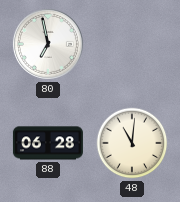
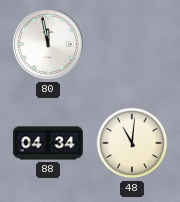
80: 6:58 -> 11:58 (48, 44)
88: 06:28 -> 04:34 (48, 143)
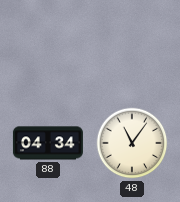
80: 11:58 -> none (48, 44)
48: 11:01 -> 11:06 (132, 143)
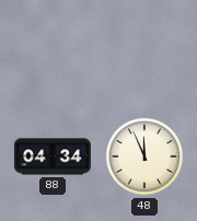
48: 11:06 -> 11:56 (144, 156)
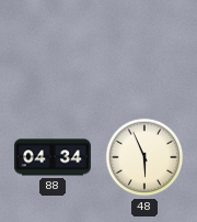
48: 11:56 -> 5:56 (144, 157)
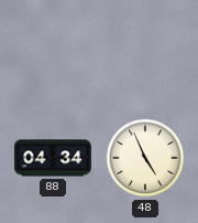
48: 5:56 -> 4:56 (145, 158)
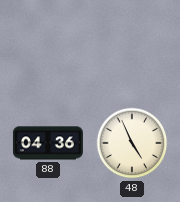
88: 04:34 -> 04:36 (48, 143)
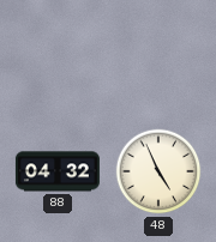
88: 04:36 -> 04:32 (58, 171)
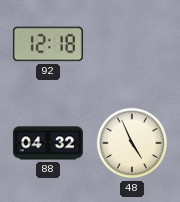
92: none -> 12:18 (48, 44)
